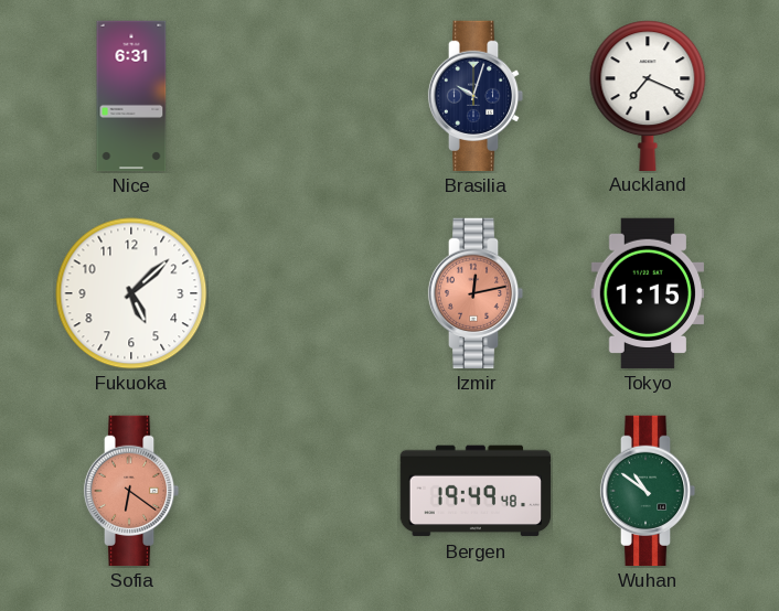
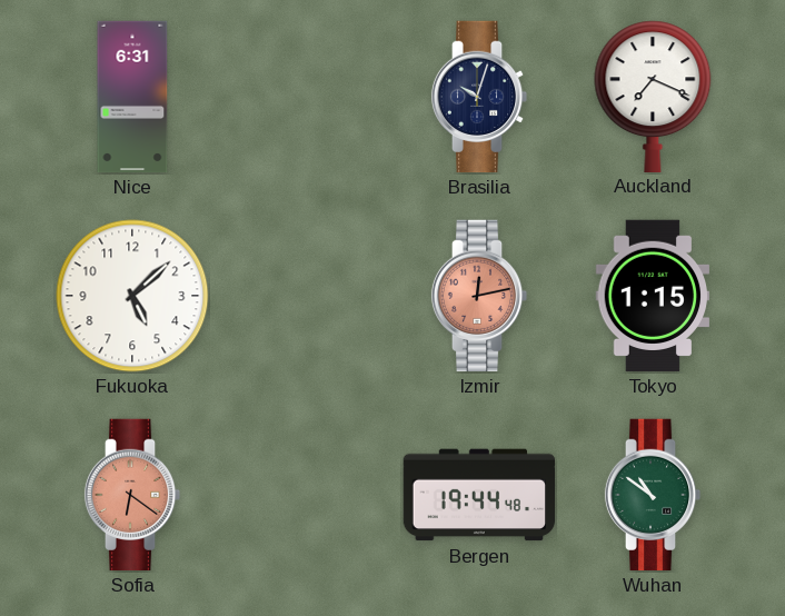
Bergen: 19:49 -> 19:44 (479, 495)
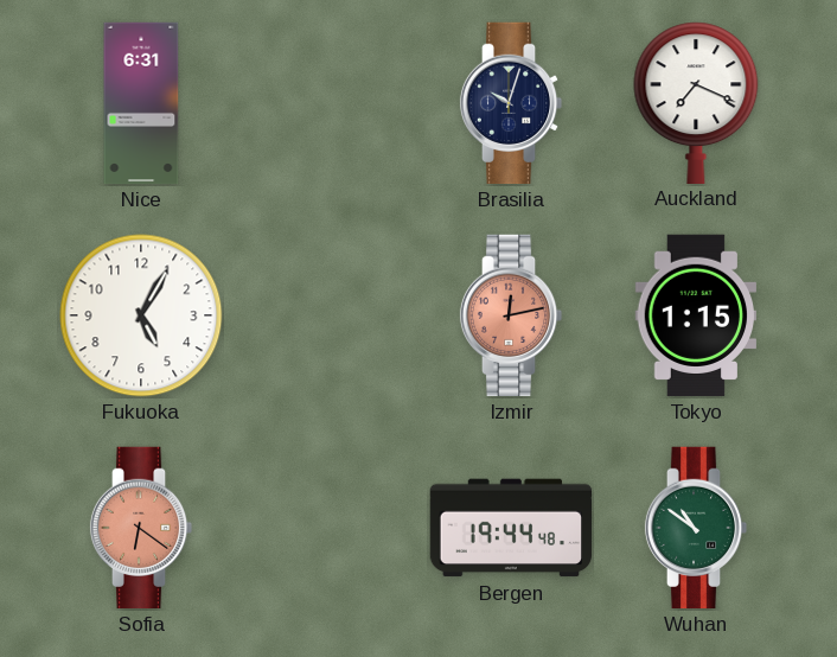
Fukuoka: 5:08 -> 5:05 (141, 315)
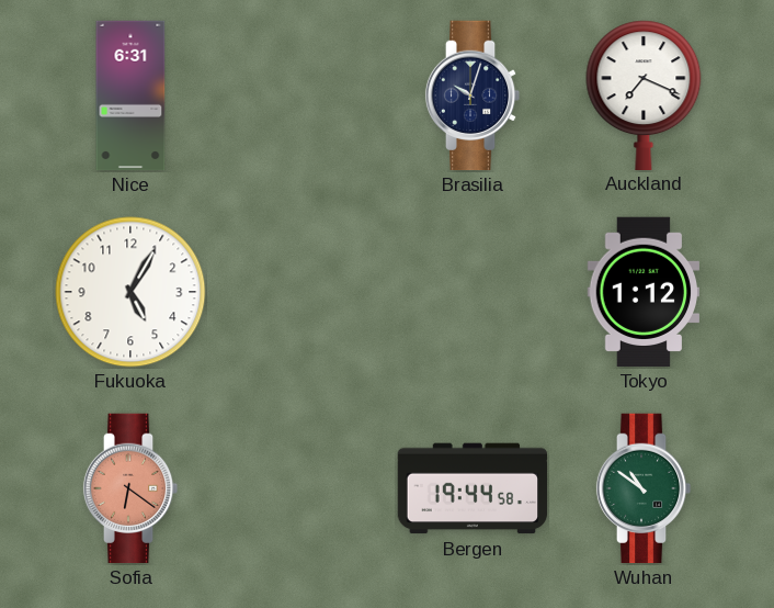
Izmir: 12:13 -> none (511, 315)
Tokyo: 1:15 -> 1:12 (644, 292)
Bergen: 19:44:48 -> 19:44:58 (473, 488)
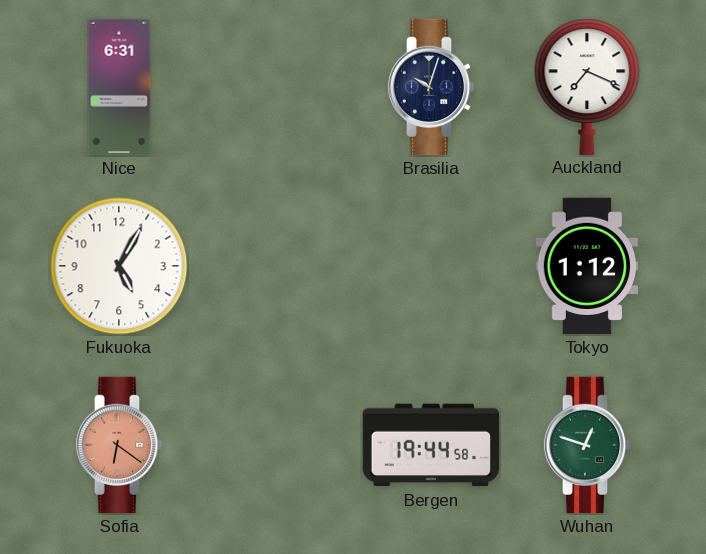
Wuhan: 10:51 -> 12:48 (587, 445)
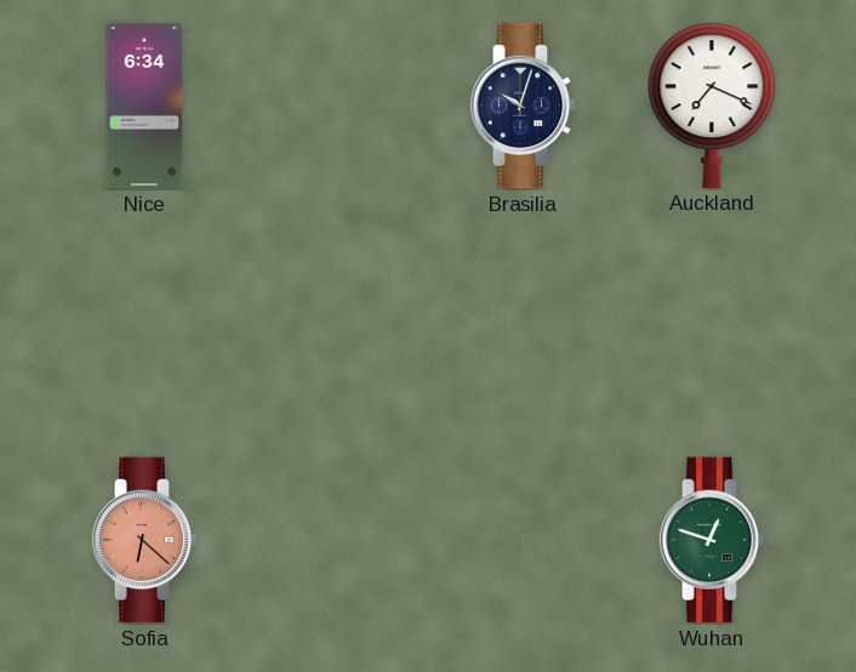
Nice: 6:31 -> 6:34 (144, 106)
Fukuoka: 5:05 -> none (119, 266)
Tokyo: 1:12 -> none (587, 266)
Sofia: 6:21 -> 6:22 (144, 540)
Bergen: 19:44 -> none (431, 445)
